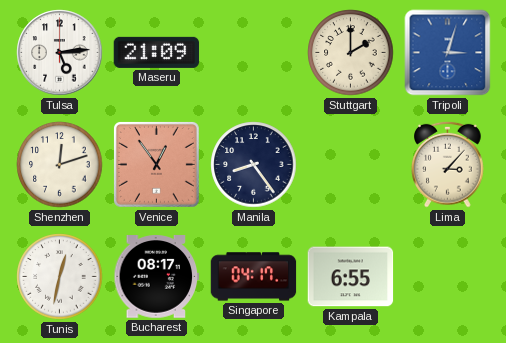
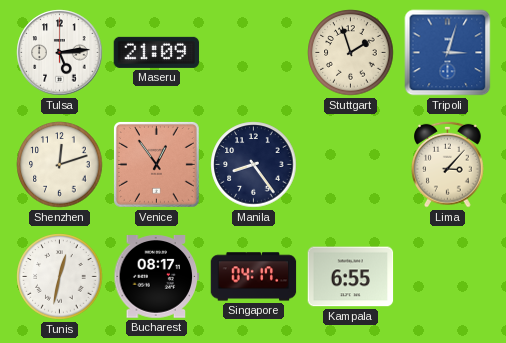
Stuttgart: 2:00 -> 1:57 (351, 53)
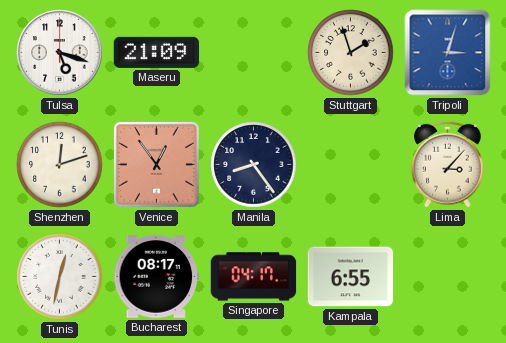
Tulsa: 5:14 -> 5:18 (60, 53)
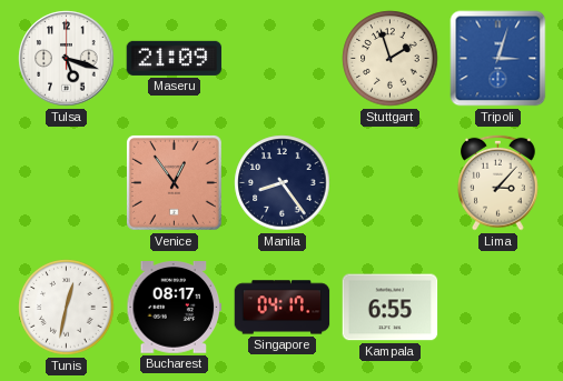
Shenzhen: 12:12 -> none (60, 165)
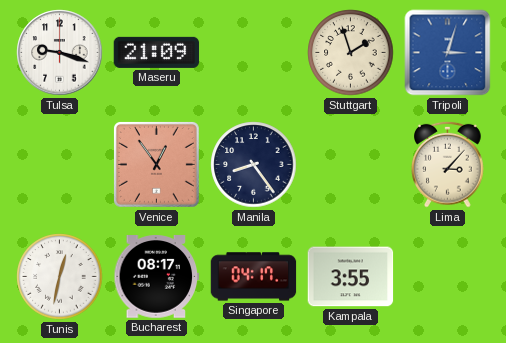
Tulsa: 5:18 -> 9:18 (60, 53)
Kampala: 6:55 -> 3:55 (351, 277)
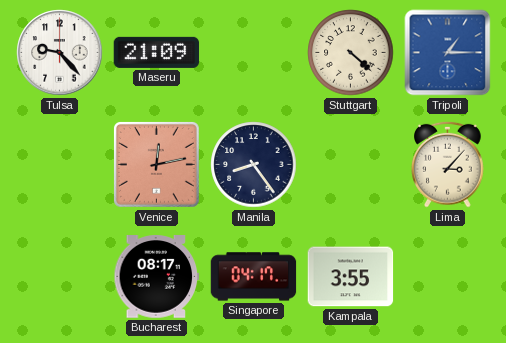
Tulsa: 9:18 -> 9:23 (60, 53)
Stuttgart: 1:57 -> 4:22 (351, 53)
Tripoli: 3:03 -> 1:15 (448, 53)
Venice: 12:54 -> 12:13 (156, 164)
Tunis: 12:32 -> none (60, 277)
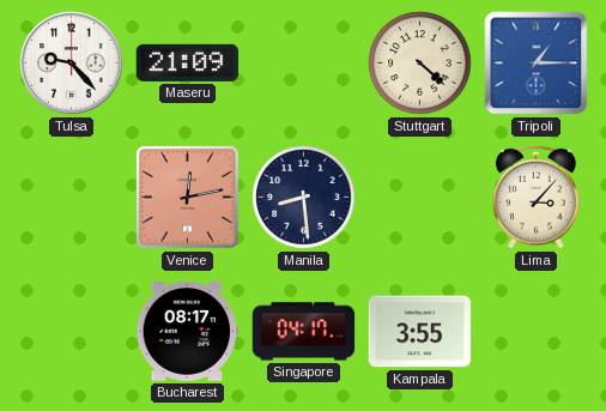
Manila: 8:24 -> 8:29 (304, 198)
